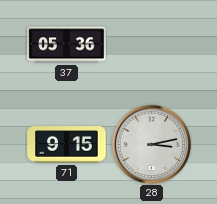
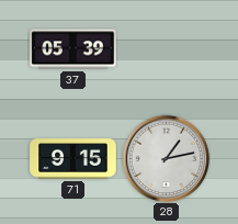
37: 05:36 -> 05:39 (73, 49)
28: 3:13 -> 1:13 (166, 158)
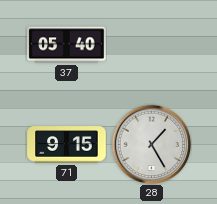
37: 05:39 -> 05:40 (67, 45)
28: 1:13 -> 1:25 (151, 144)
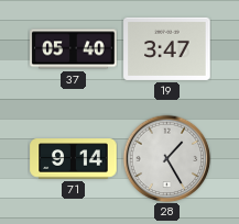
19: none -> 3:47 (167, 48)
71: 9:15 -> 9:14 (74, 159)
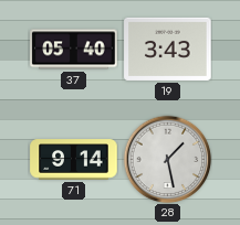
19: 3:47 -> 3:43 (168, 49)
28: 1:25 -> 1:28 (167, 159)
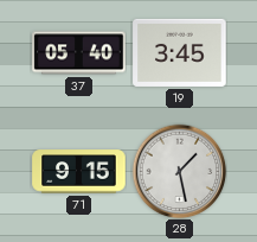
19: 3:43 -> 3:45 (180, 52)
71: 9:14 -> 9:15 (79, 172)
